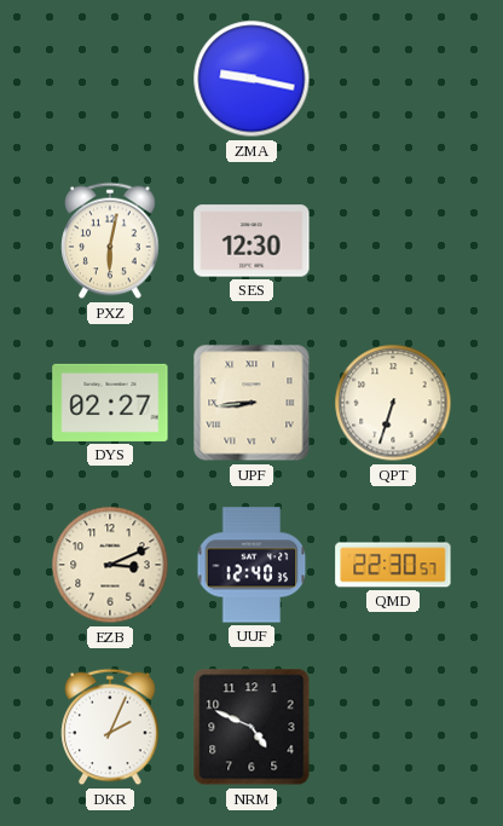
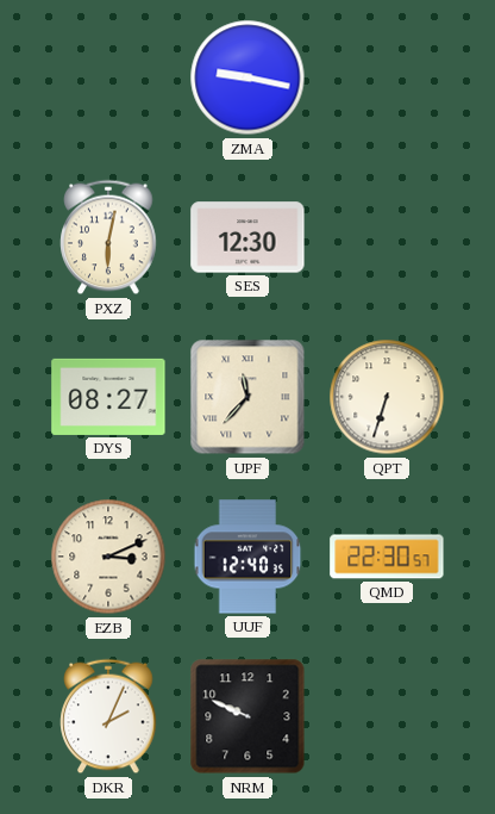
DYS: 02:27 -> 08:27 (108, 397)
UPF: 8:44 -> 11:37 (248, 397)
NRM: 4:49 -> 9:49 (248, 716)
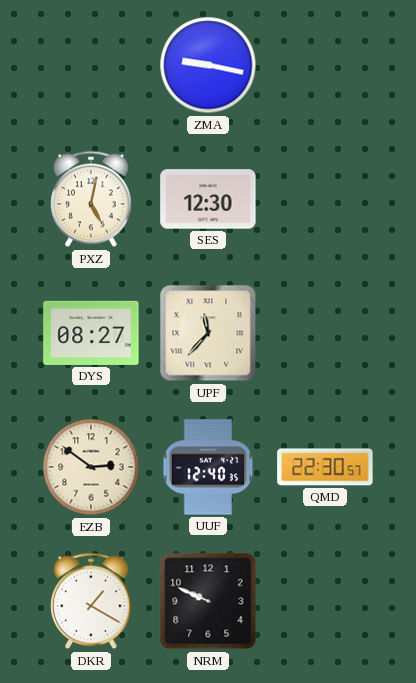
PXZ: 6:02 -> 5:02 (91, 199)
QPT: 6:33 -> none (387, 397)
EZB: 3:11 -> 2:51 (91, 467)
DKR: 2:04 -> 1:20 (91, 601)
